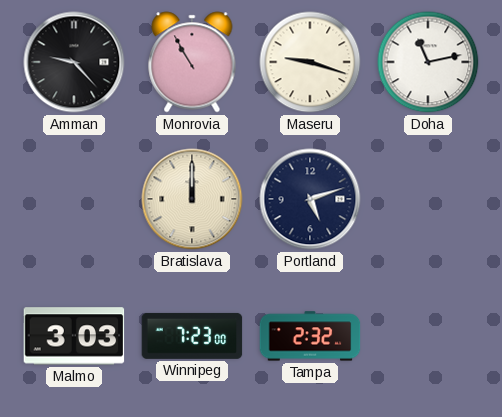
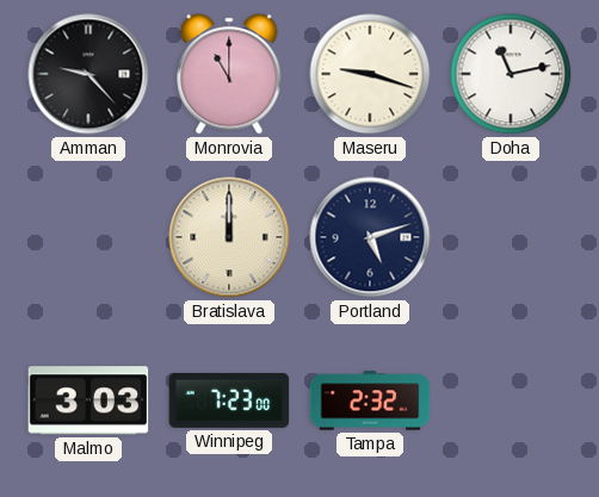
Monrovia: 10:55 -> 11:00 (229, 74)
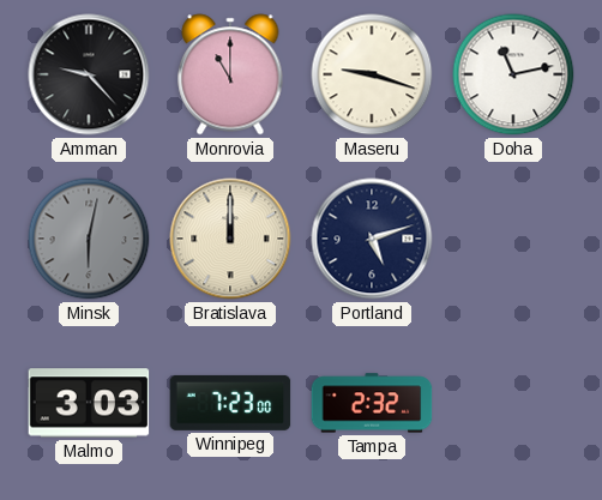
Minsk: none -> 6:02 (89, 239)
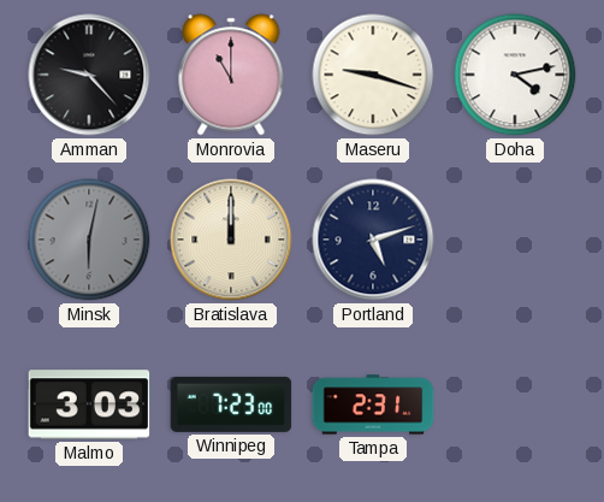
Doha: 11:13 -> 4:13 (515, 75)
Tampa: 2:32 -> 2:31 (373, 404)
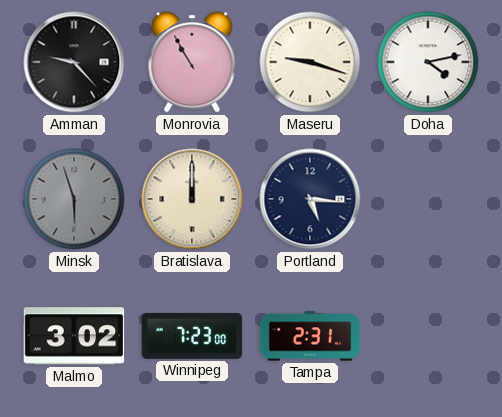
Monrovia: 11:00 -> 10:55 (192, 62)
Minsk: 6:02 -> 5:57 (74, 199)
Portland: 5:12 -> 5:16 (310, 199)
Malmo: 3:03 -> 3:02 (74, 336)
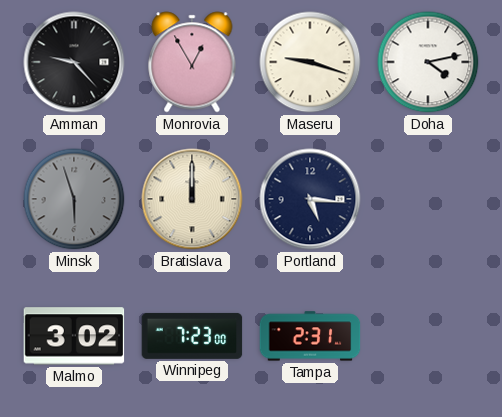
Monrovia: 10:55 -> 12:55 (192, 62)
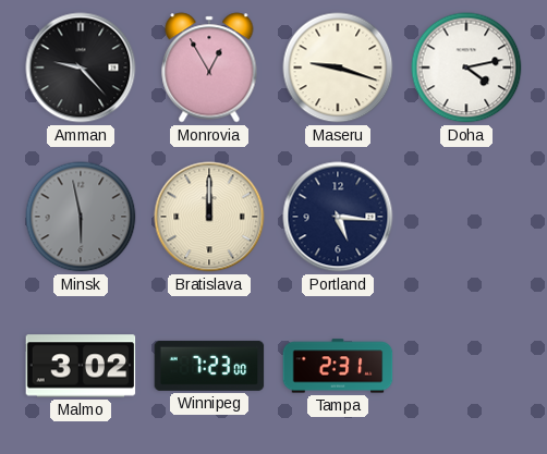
Minsk: 5:57 -> 5:58 (81, 217)
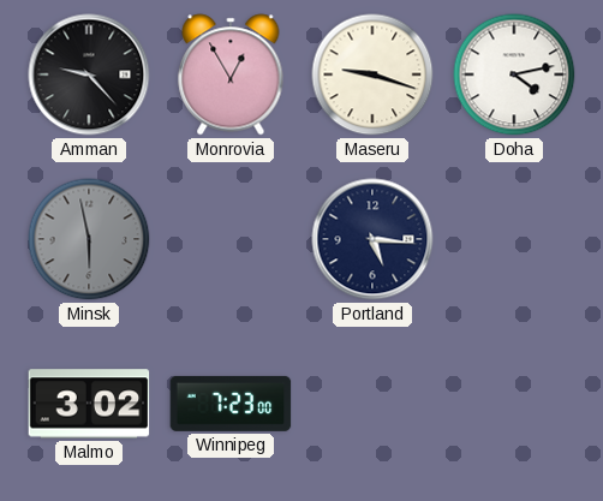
Bratislava: 12:00 -> none (209, 217)
Tampa: 2:31 -> none (338, 366)
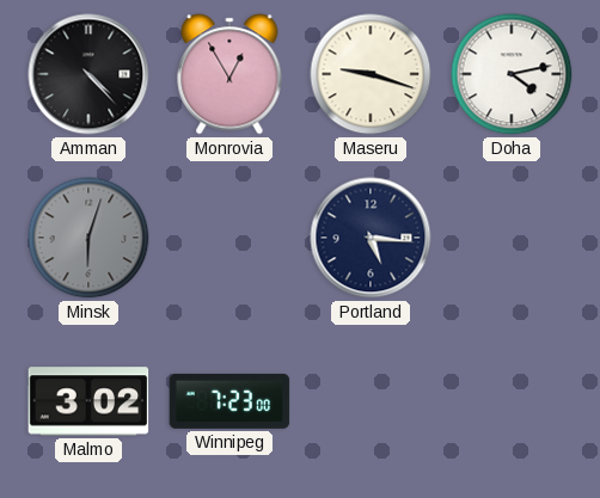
Amman: 9:23 -> 4:23 (88, 74)
Minsk: 5:58 -> 6:03 (88, 238)
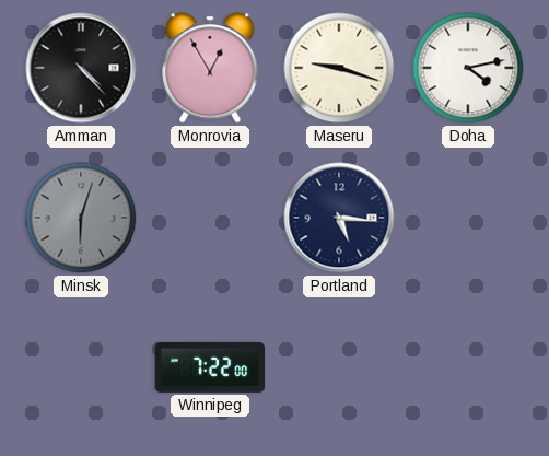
Malmo: 3:02 -> none (88, 401)
Winnipeg: 7:23 -> 7:22 (210, 367)
